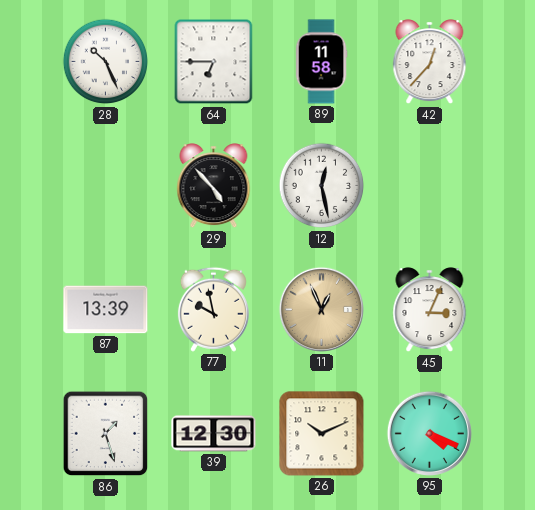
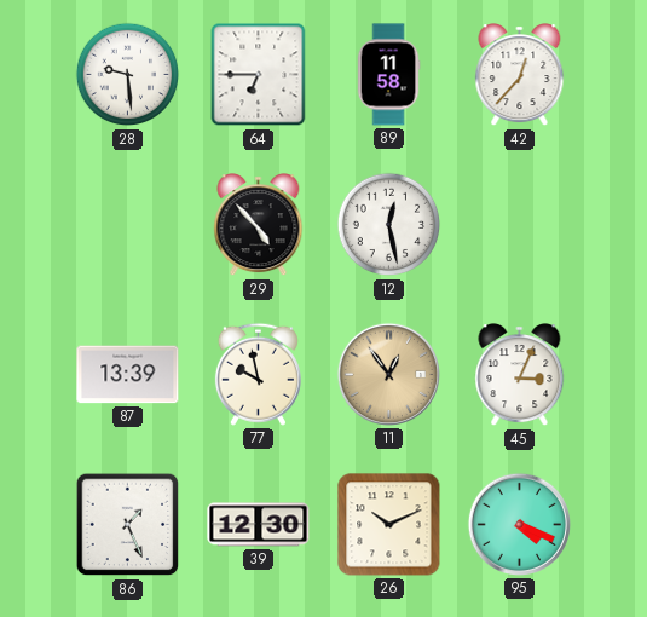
28: 10:26 -> 9:29 (128, 75)
11: 12:56 -> 12:54 (388, 374)
86: 1:27 -> 1:26 (128, 525)
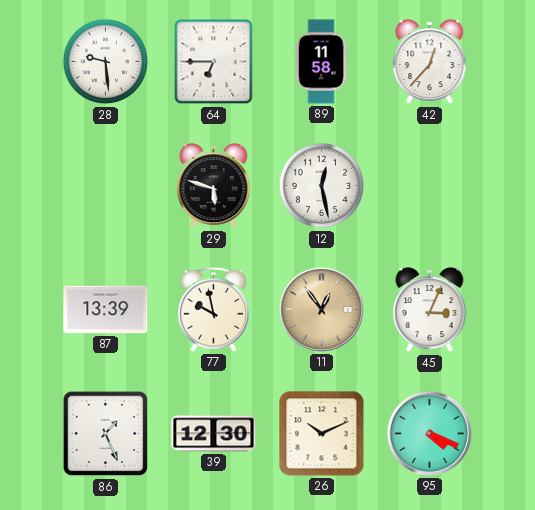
29: 4:53 -> 5:48 (214, 186)
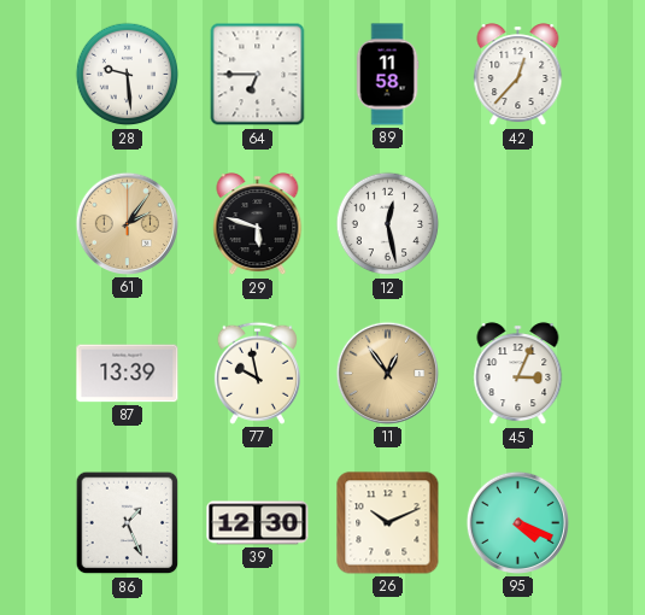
61: none -> 2:06 (127, 223)
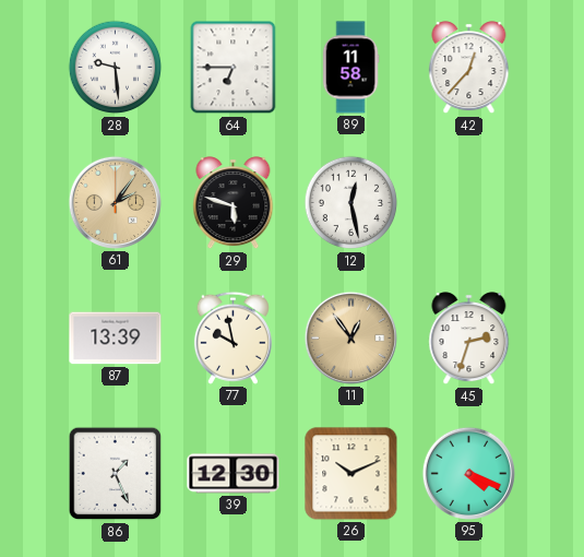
45: 3:04 -> 2:33 (469, 339)
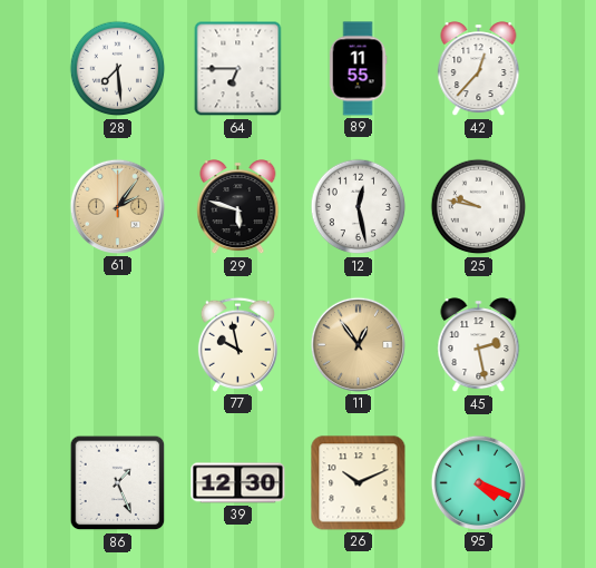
28: 9:29 -> 7:29 (118, 69)
89: 11:58 -> 11:55 (358, 69)
25: none -> 9:47 (479, 207)
87: 13:39 -> none (116, 339)
45: 2:33 -> 2:28 (479, 345)
